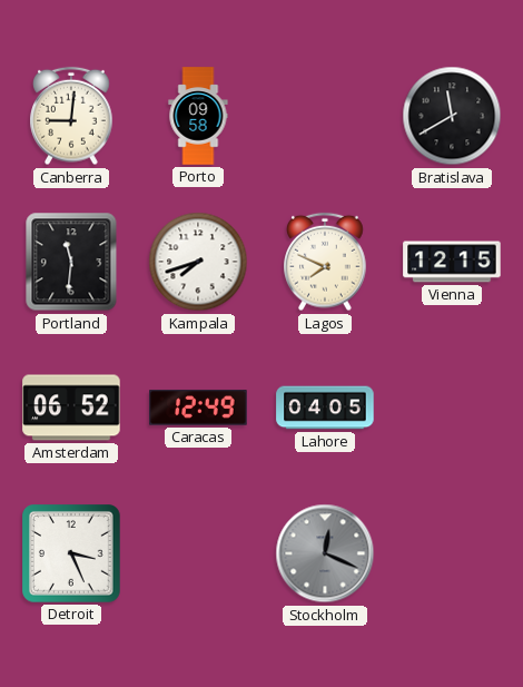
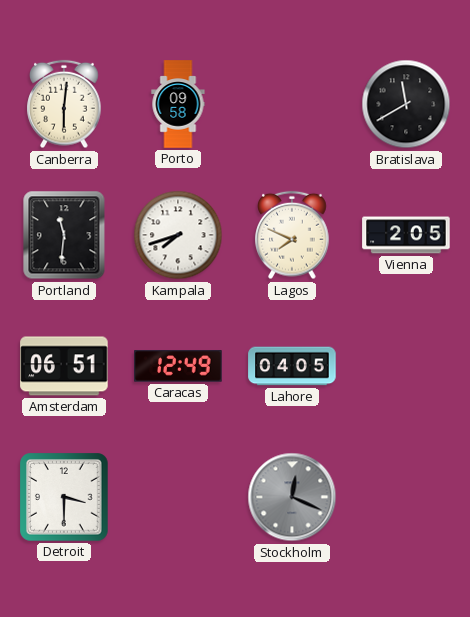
Canberra: 9:01 -> 6:01 (64, 104)
Vienna: 12:15 -> 2:05 (406, 235)
Amsterdam: 06:52 -> 06:51 (64, 366)
Detroit: 3:26 -> 3:30 (64, 497)
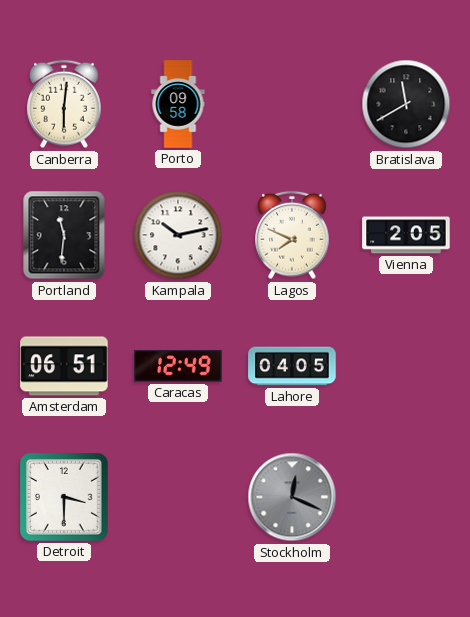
Kampala: 7:42 -> 10:13 (178, 235)
